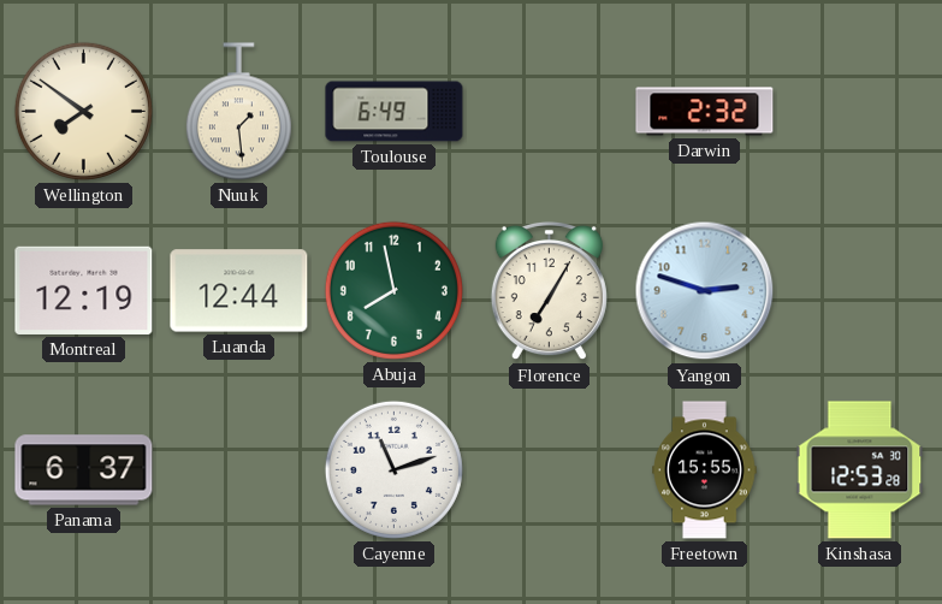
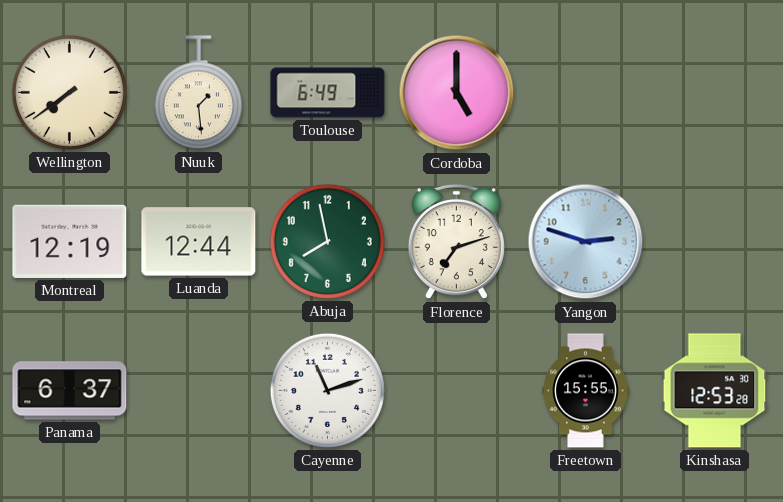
Wellington: 7:51 -> 7:39 (69, 92)
Cordoba: none -> 5:00 (457, 93)
Darwin: 2:32 -> none (705, 112)
Florence: 7:05 -> 7:12 (456, 242)
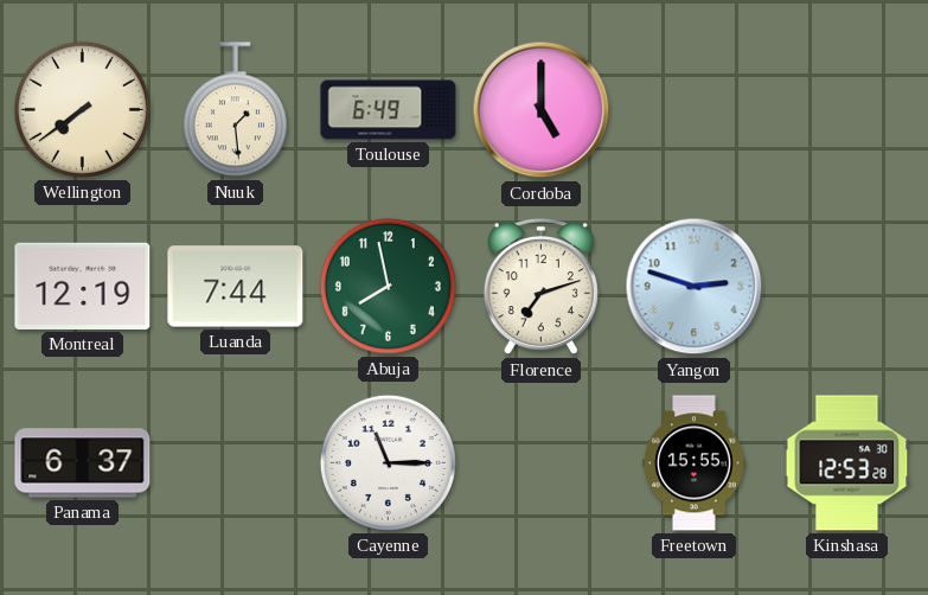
Luanda: 12:44 -> 7:44 (236, 287)
Cayenne: 11:12 -> 11:15 (388, 462)
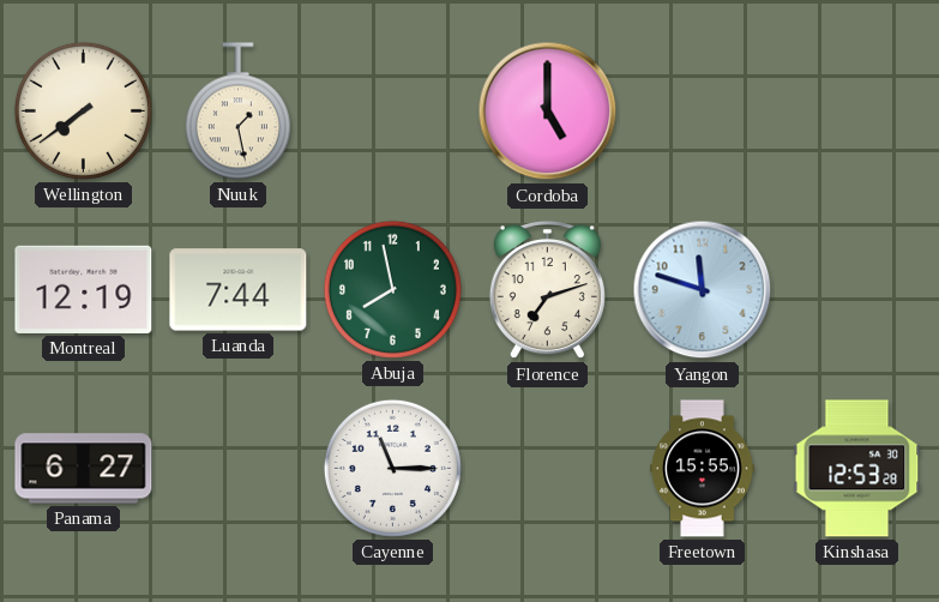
Nuuk: 1:29 -> 1:28 (237, 112)
Toulouse: 6:49 -> none (389, 110)
Yangon: 2:48 -> 11:48 (703, 290)
Panama: 6:37 -> 6:27 (84, 469)
